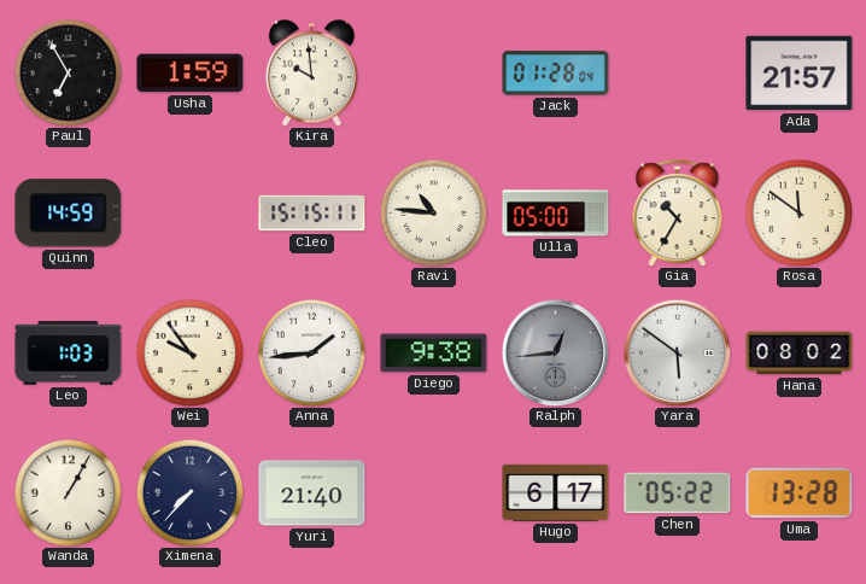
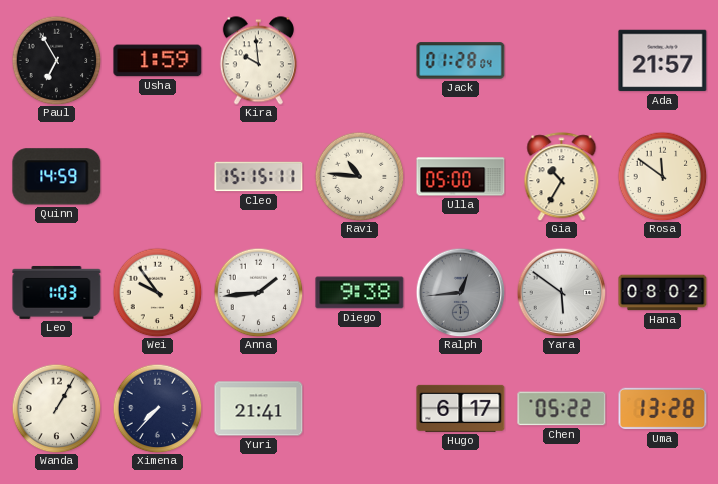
Yuri: 21:40 -> 21:41 (259, 409)
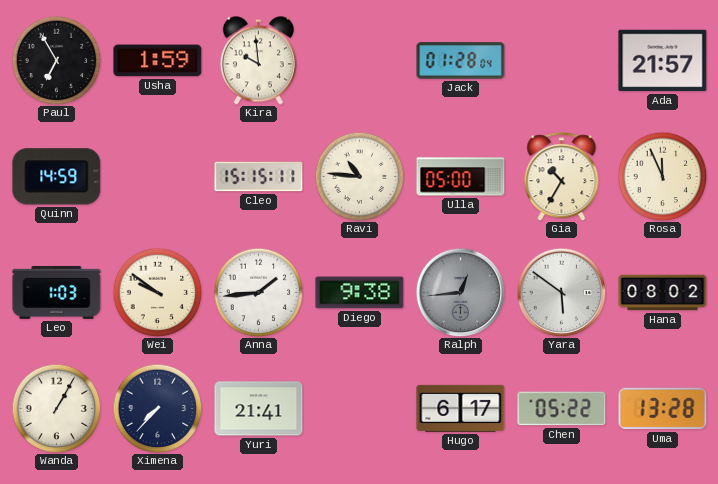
Rosa: 11:51 -> 11:56 (662, 176)
Wei: 9:54 -> 9:51 (157, 292)
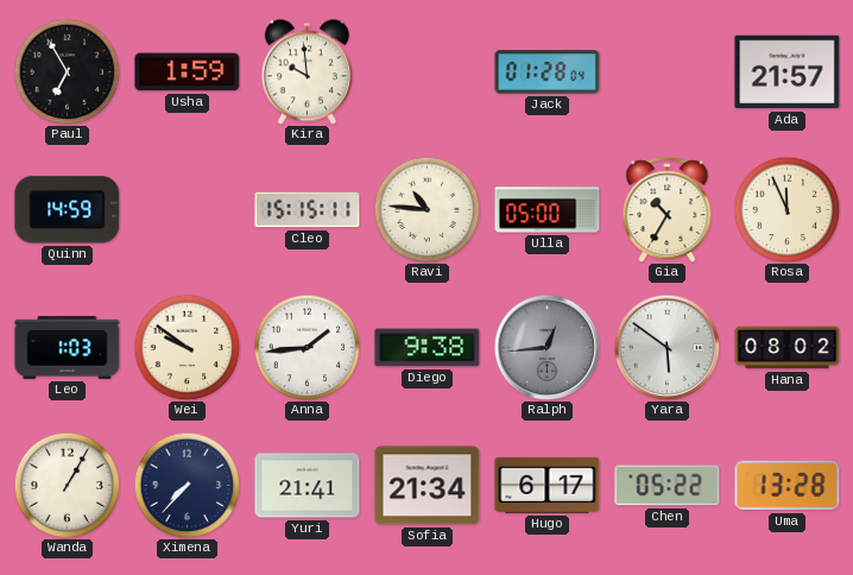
Sofia: none -> 21:34 (428, 486)
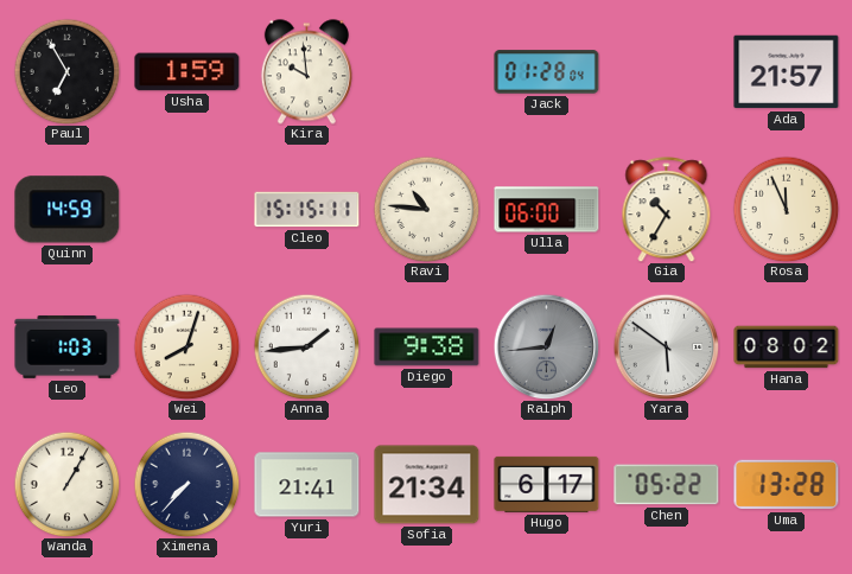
Ulla: 05:00 -> 06:00 (547, 210)
Wei: 9:51 -> 8:03 (186, 346)
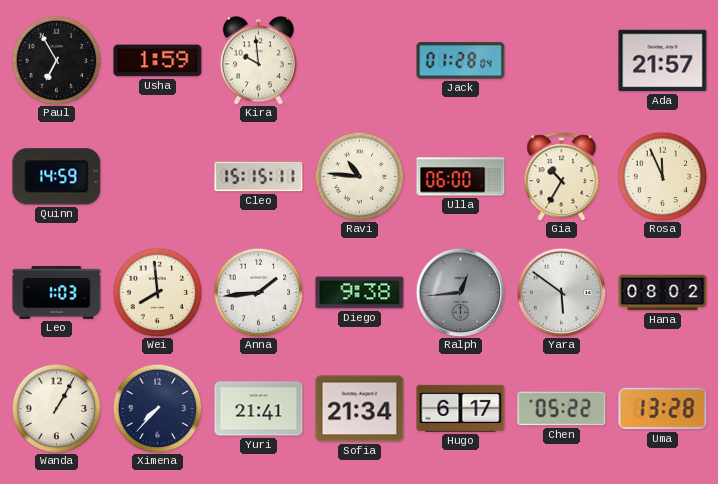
Wei: 8:03 -> 7:59 (157, 292)
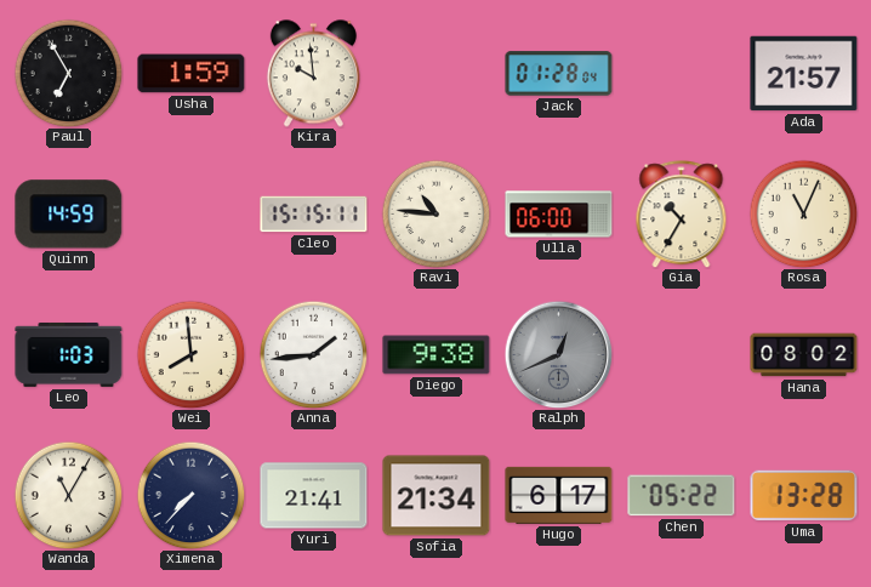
Rosa: 11:56 -> 11:04 (803, 213)
Ralph: 12:44 -> 12:41 (558, 354)
Yara: 5:51 -> none (561, 292)
Wanda: 1:05 -> 11:05 (68, 495)
